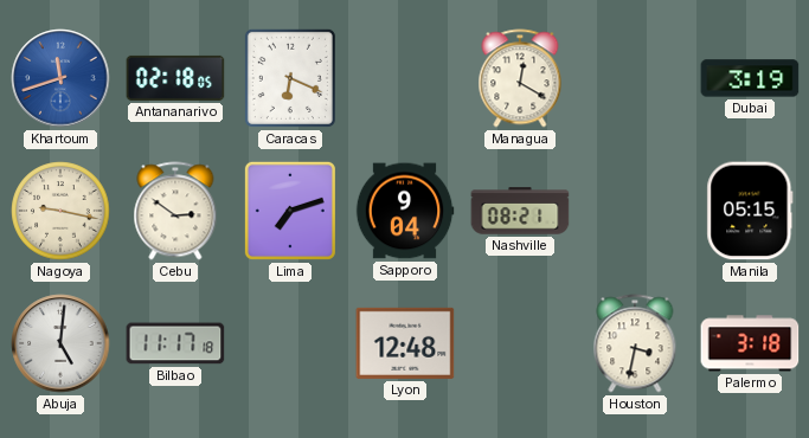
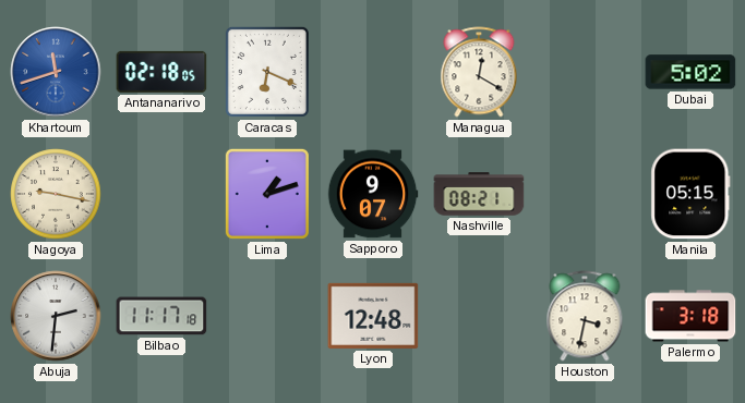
Dubai: 3:19 -> 5:02 (690, 72)
Cebu: 2:51 -> none (175, 211)
Lima: 7:12 -> 1:12 (267, 194)
Sapporo: 9:04 -> 9:07 (373, 194)
Abuja: 5:01 -> 2:31 (56, 316)
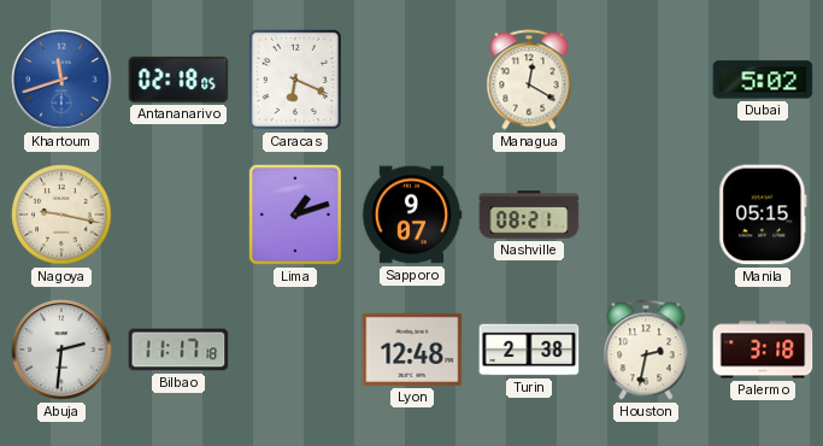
Turin: none -> 2:38 (529, 350)
Houston: 3:32 -> 2:32 (646, 350)
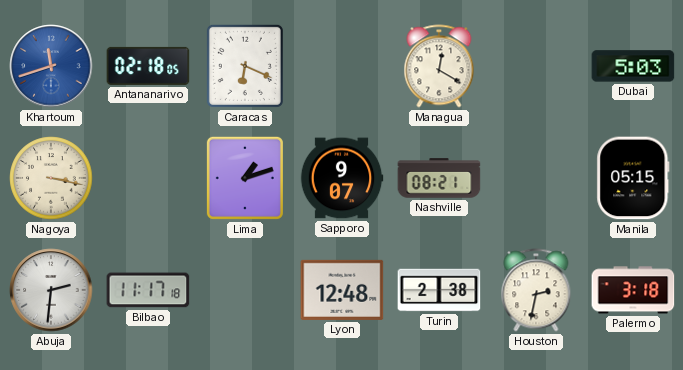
Dubai: 5:02 -> 5:03 (633, 66)
Nagoya: 9:17 -> 3:17 (51, 178)
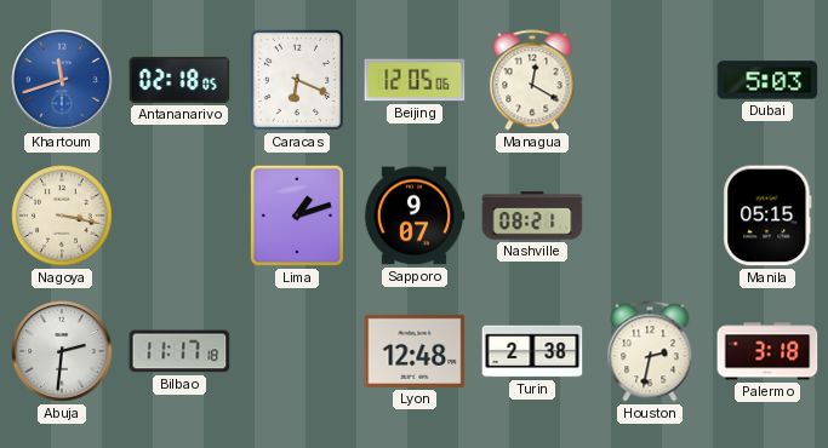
Beijing: none -> 12:05 (415, 80)
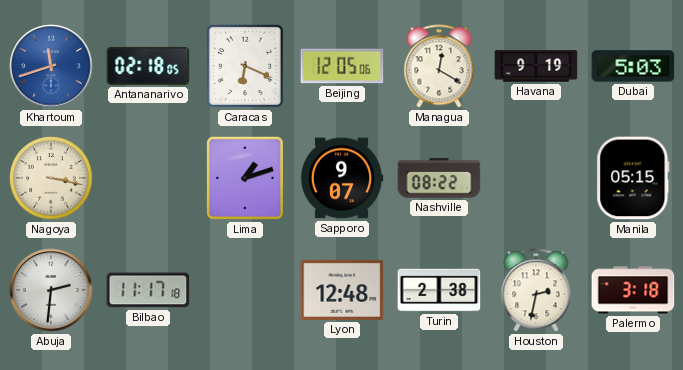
Havana: none -> 9:19 (536, 66)
Nashville: 08:21 -> 08:22 (439, 178)
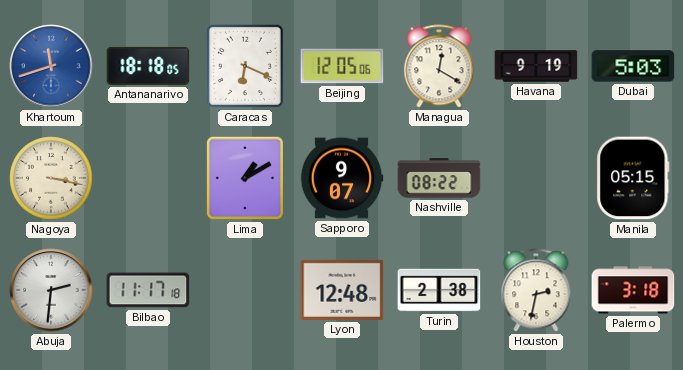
Antananarivo: 02:18 -> 18:18 (148, 66)
Lima: 1:12 -> 1:10 (245, 178)
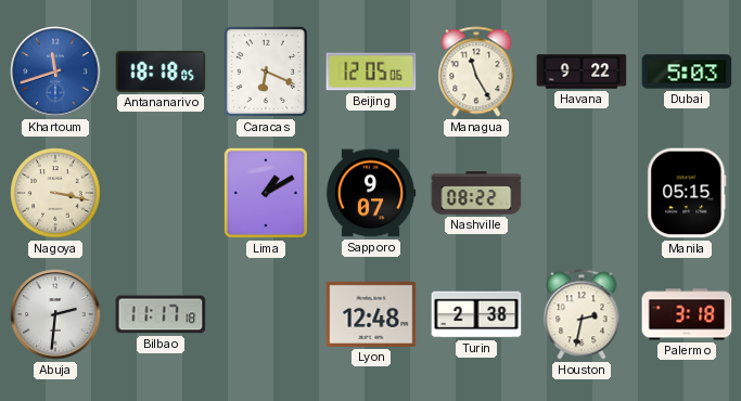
Managua: 12:20 -> 11:25 (476, 72)
Havana: 9:19 -> 9:22 (582, 72)
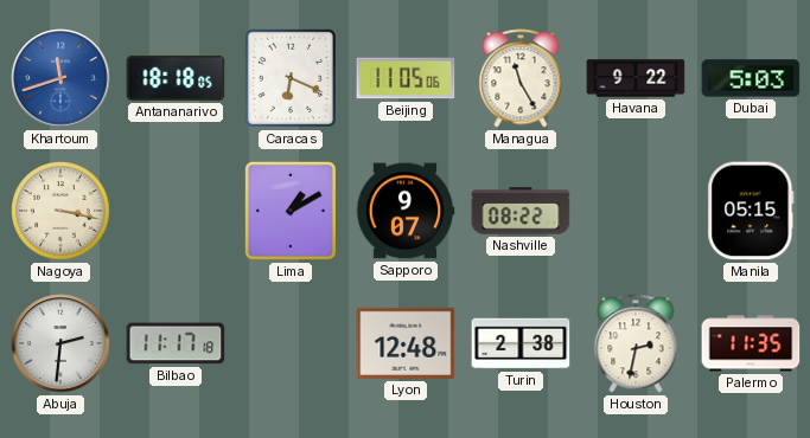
Beijing: 12:05 -> 11:05 (406, 78)
Palermo: 3:18 -> 11:35 (751, 343)
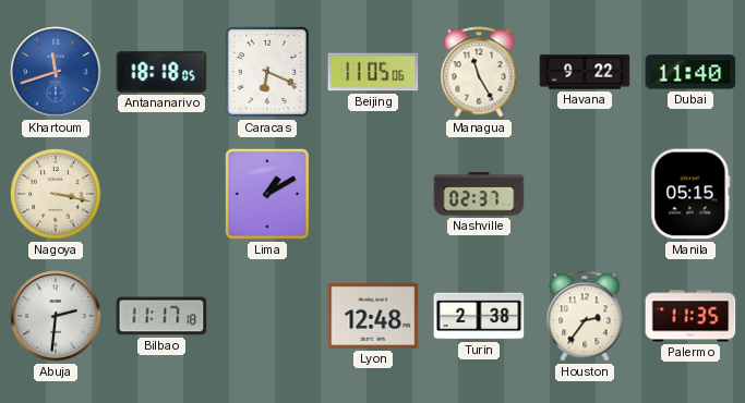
Dubai: 5:03 -> 11:40 (690, 72)
Sapporo: 9:07 -> none (406, 211)
Nashville: 08:22 -> 02:37 (479, 194)
Houston: 2:32 -> 2:36 (585, 316)
